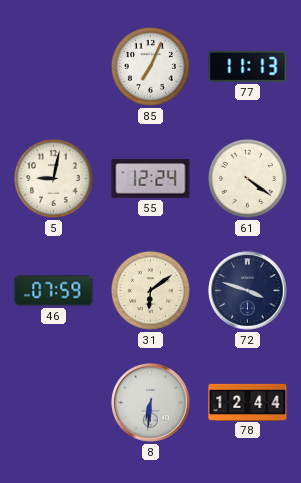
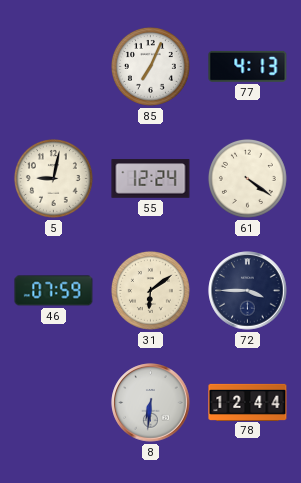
77: 11:13 -> 4:13 (248, 66)
72: 3:48 -> 3:45 (248, 291)
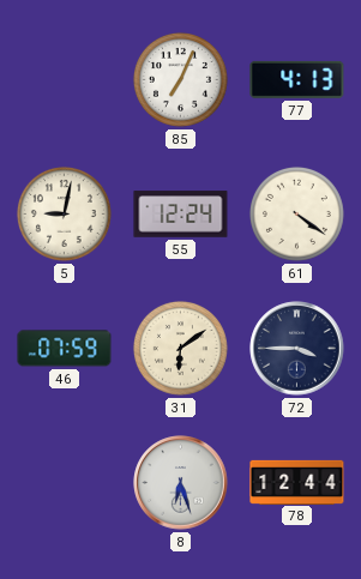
8: 6:31 -> 6:27 (181, 483)
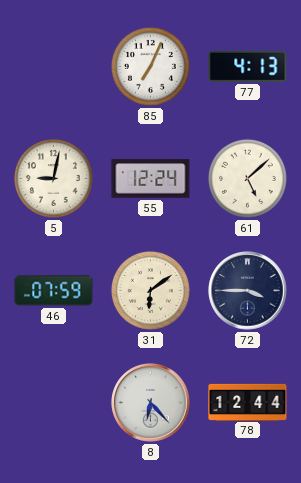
61: 4:21 -> 5:08 (247, 178)
8: 6:27 -> 6:23 (151, 403)
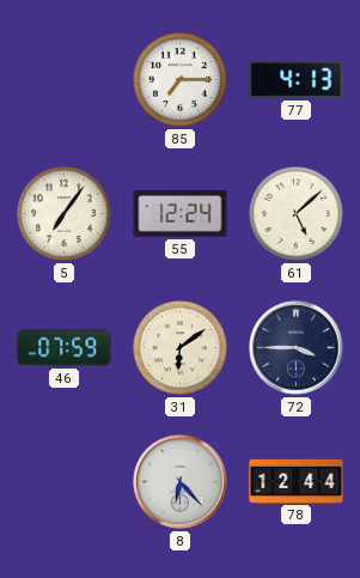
85: 7:04 -> 7:15 (179, 79)
5: 9:02 -> 7:06 (63, 213)
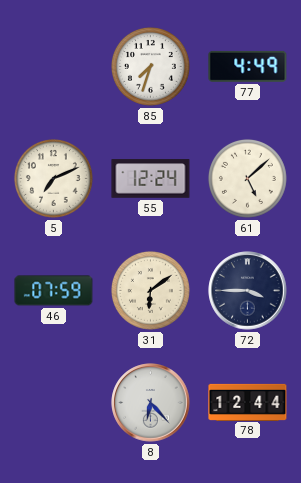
85: 7:15 -> 7:33 (150, 66)
77: 4:13 -> 4:49 (248, 66)
5: 7:06 -> 7:11 (53, 178)
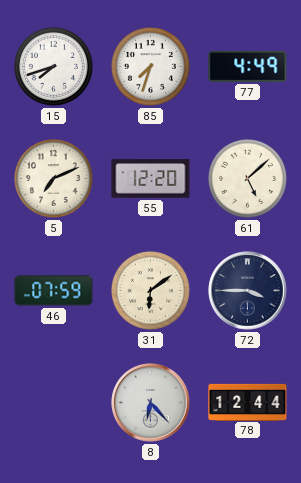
15: none -> 7:42 (53, 66)
55: 12:24 -> 12:20 (151, 179)
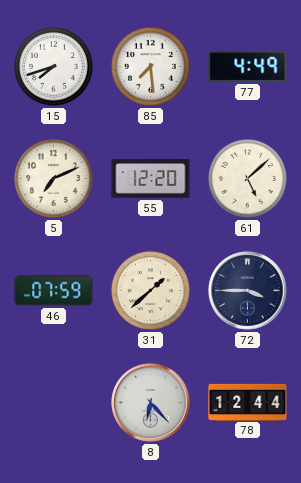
85: 7:33 -> 7:29 (150, 66)
31: 6:09 -> 1:38 (150, 290)
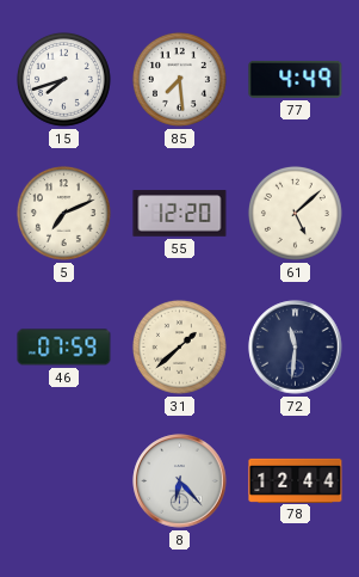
72: 3:45 -> 11:31 (296, 348)
